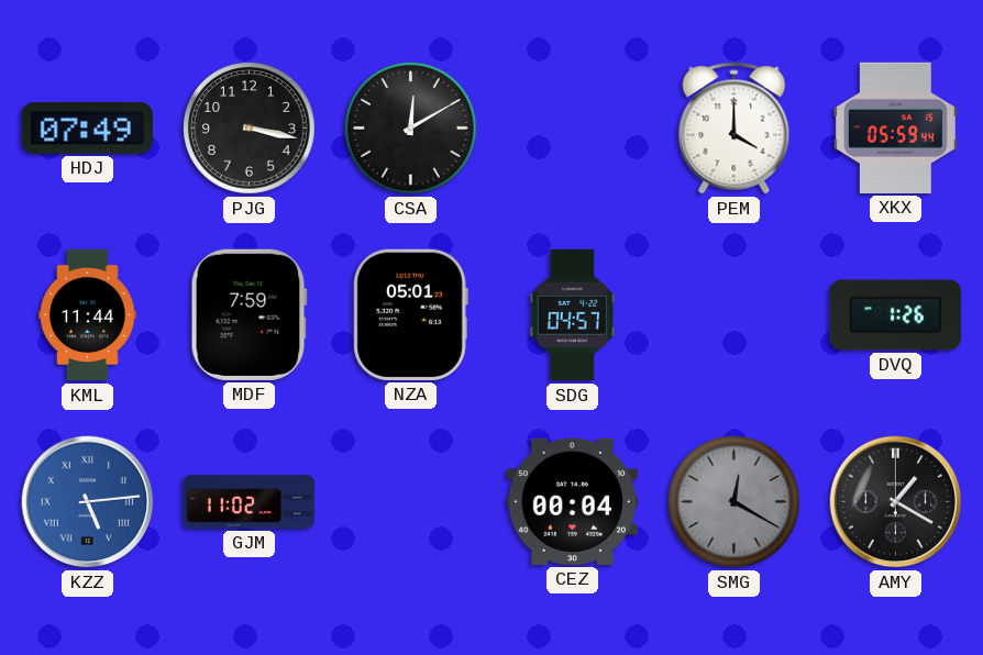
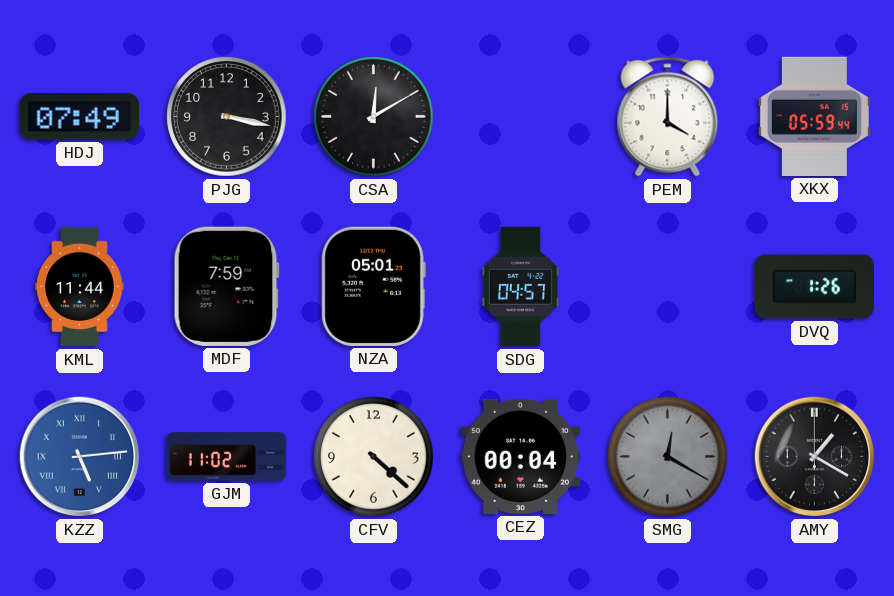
CFV: none -> 4:22 (374, 457)
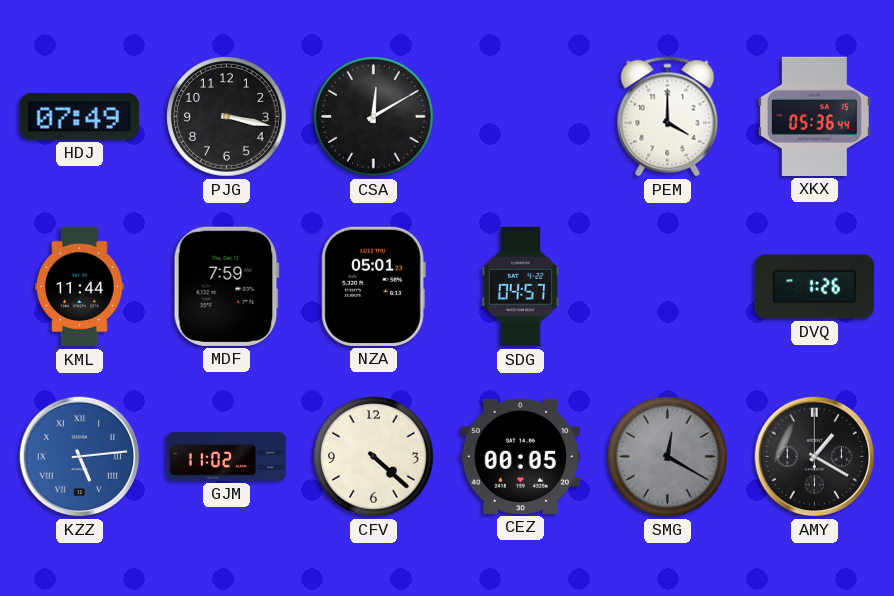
XKX: 05:59 -> 05:36 (814, 116)
CEZ: 00:04 -> 00:05 (520, 456)
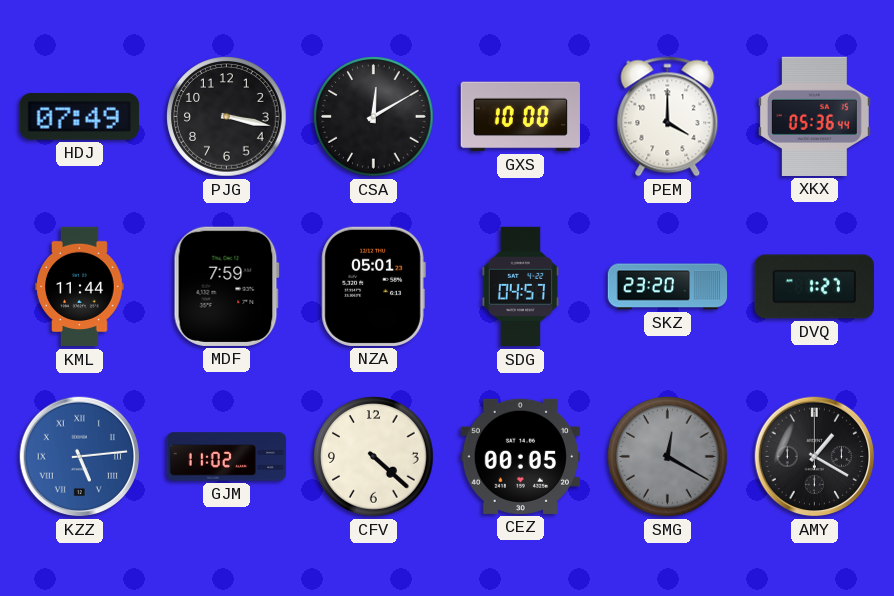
GXS: none -> 10:00 (520, 117)
SKZ: none -> 23:20 (668, 287)
DVQ: 1:26 -> 1:27 (814, 287)
